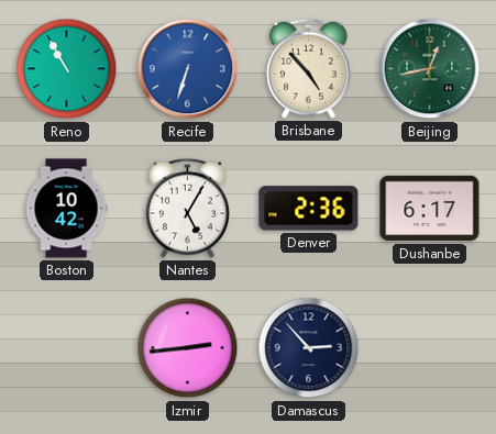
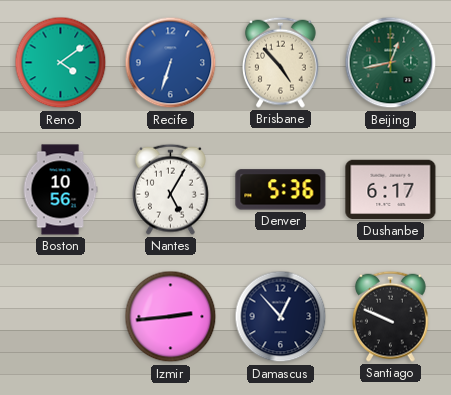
Reno: 10:55 -> 4:09 (61, 63)
Boston: 10:42 -> 10:56 (60, 190)
Denver: 2:36 -> 5:36 (281, 190)
Damascus: 2:53 -> 12:53 (281, 317)
Santiago: none -> 9:49 (391, 316)
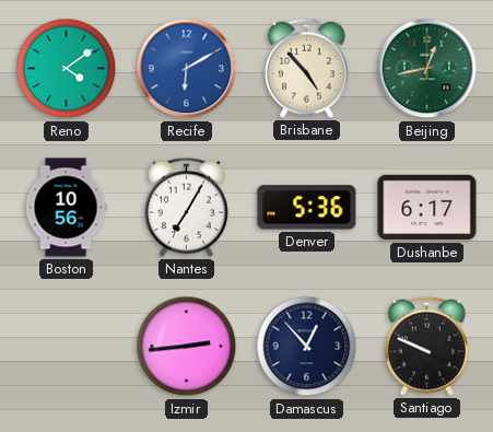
Recife: 6:33 -> 6:10 (187, 69)
Nantes: 5:05 -> 7:05 (187, 207)
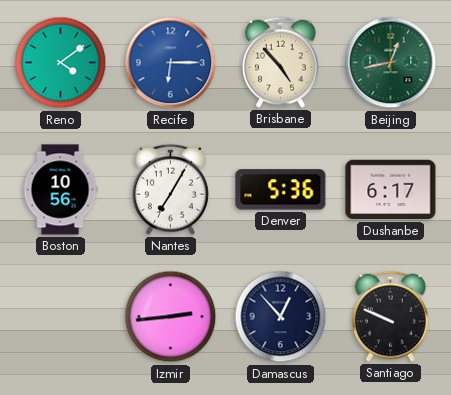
Recife: 6:10 -> 6:15 (171, 63)
